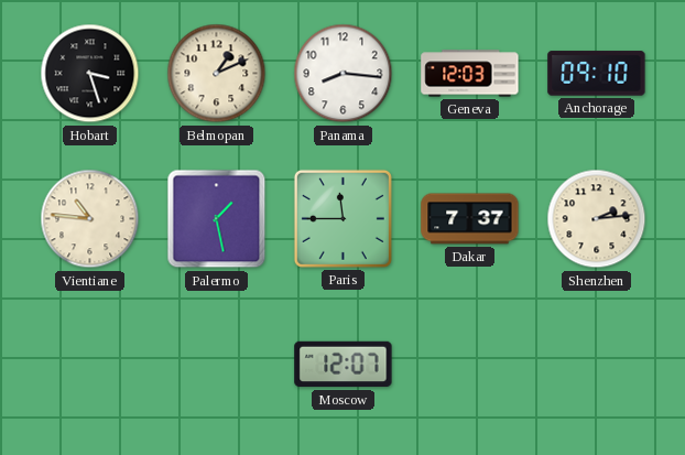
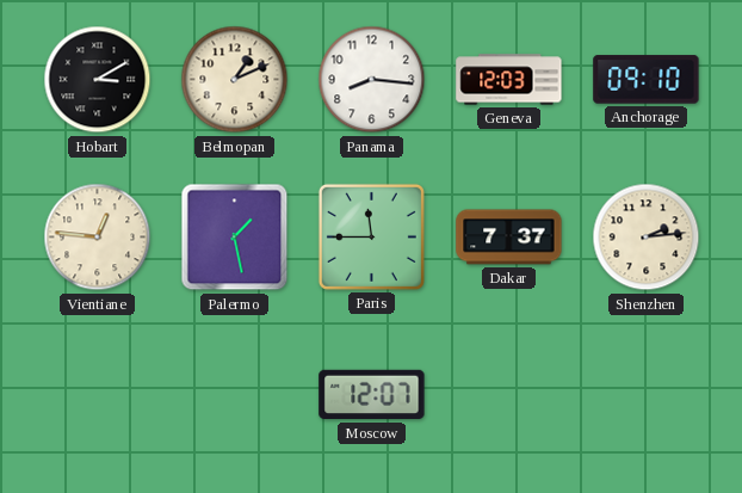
Hobart: 3:27 -> 3:10 (98, 80)
Vientiane: 10:46 -> 12:46 (98, 238)
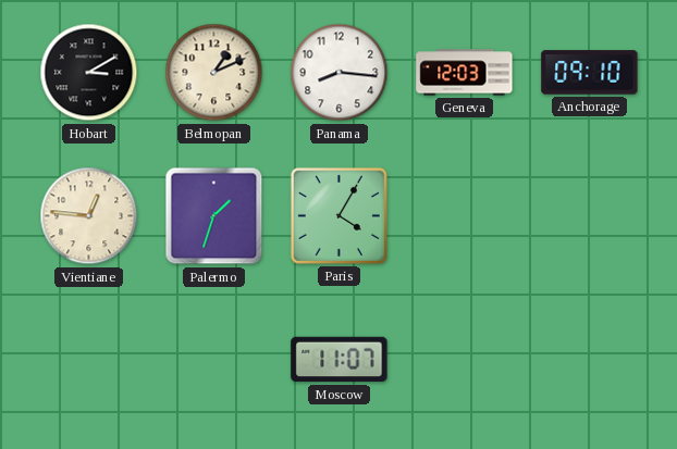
Palermo: 1:28 -> 1:33 (214, 216)
Paris: 11:45 -> 4:05 (338, 215)
Dakar: 7:37 -> none (509, 238)
Shenzhen: 2:14 -> none (647, 238)
Moscow: 12:07 -> 11:07 (340, 360)
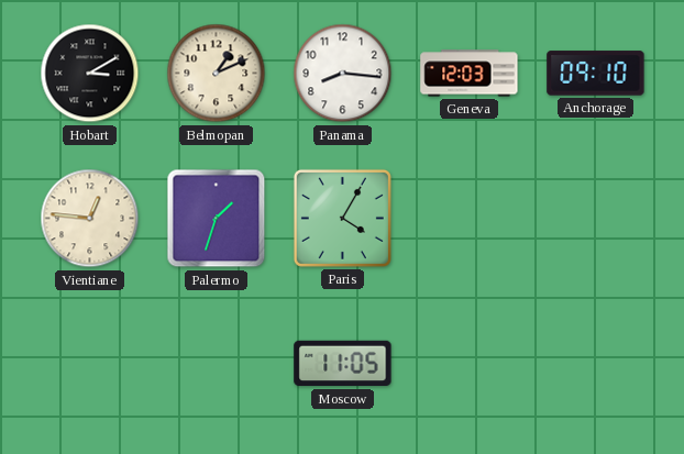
Moscow: 11:07 -> 11:05 (343, 364)
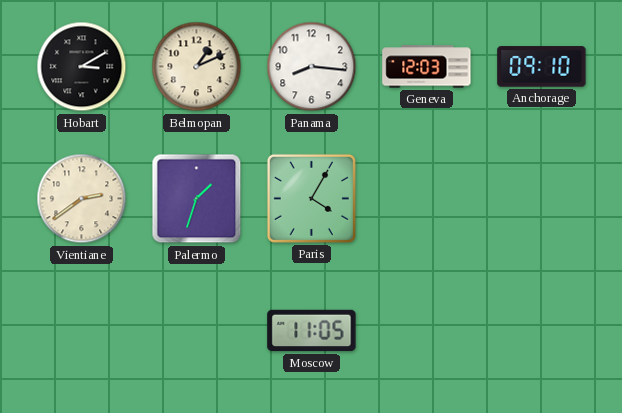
Vientiane: 12:46 -> 2:39 (82, 199)
